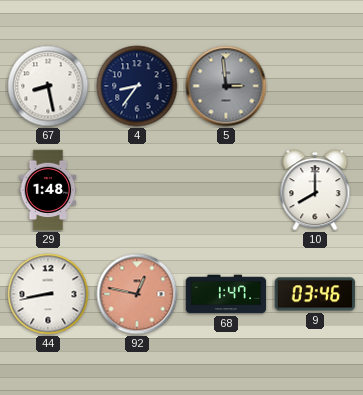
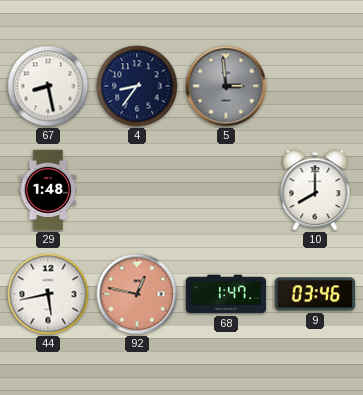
44: 8:43 -> 5:43 (48, 294)
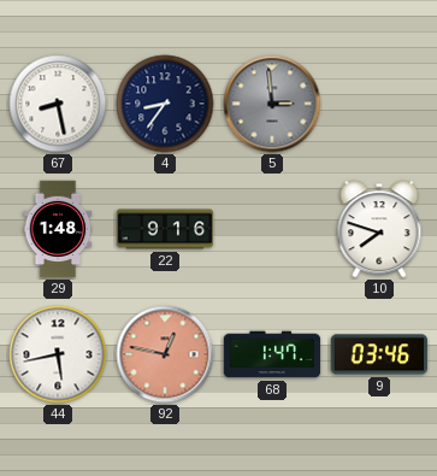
22: none -> 9:16 (165, 229)
10: 8:00 -> 7:48 (379, 229)
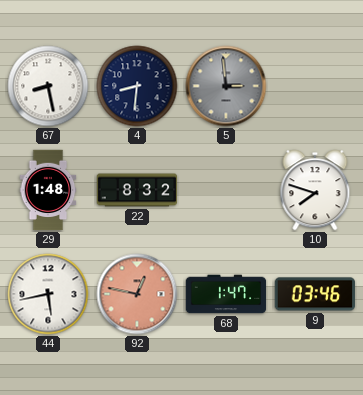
4: 8:36 -> 8:31 (137, 86)
22: 9:16 -> 8:32 (137, 190)
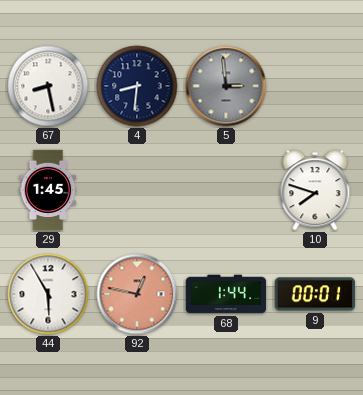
29: 1:48 -> 1:45 (48, 190)
22: 8:32 -> none (137, 190)
44: 5:43 -> 5:55 (48, 294)
68: 1:47 -> 1:44 (226, 294)
9: 03:46 -> 00:01 (315, 294)
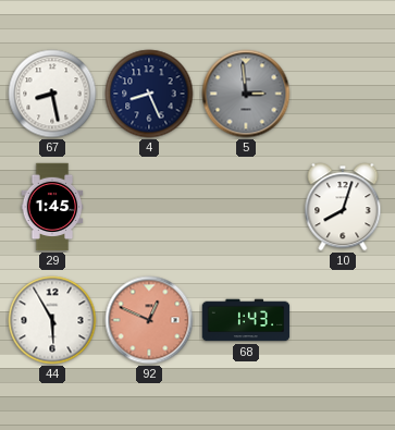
4: 8:31 -> 8:26 (149, 94)
10: 7:48 -> 8:03 (343, 207)
92: 12:47 -> 12:49 (149, 320)
68: 1:44 -> 1:43 (246, 320)
9: 00:01 -> none (315, 294)
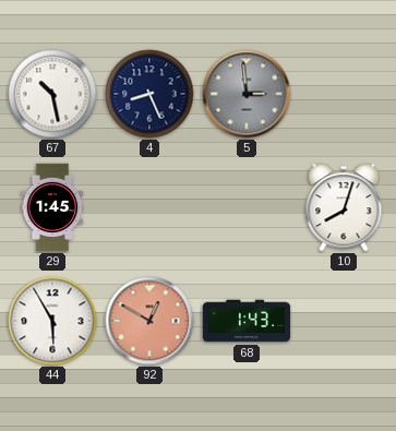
67: 8:28 -> 10:28 (52, 94)
92: 12:49 -> 12:50 (149, 321)
